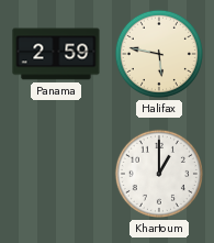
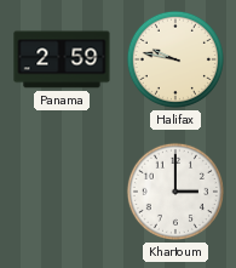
Halifax: 5:47 -> 9:47 (175, 59)
Khartoum: 1:00 -> 3:00 (175, 192)
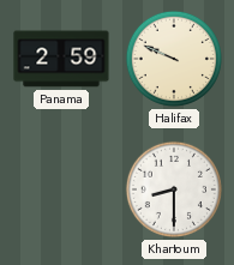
Halifax: 9:47 -> 9:49 (174, 59)
Khartoum: 3:00 -> 8:30 (174, 189)
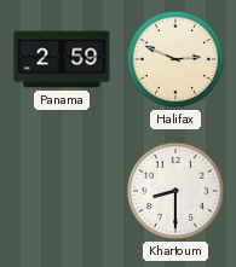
Halifax: 9:49 -> 2:49 (175, 59)
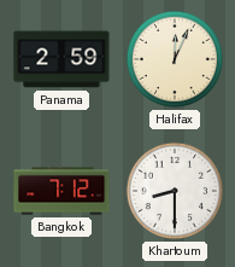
Halifax: 2:49 -> 12:04 (175, 59)
Bangkok: none -> 7:12 (61, 191)
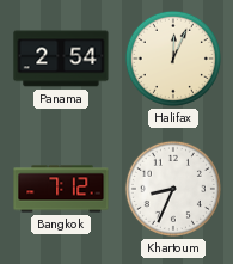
Panama: 2:59 -> 2:54 (61, 59)
Khartoum: 8:30 -> 8:34 (173, 189)
